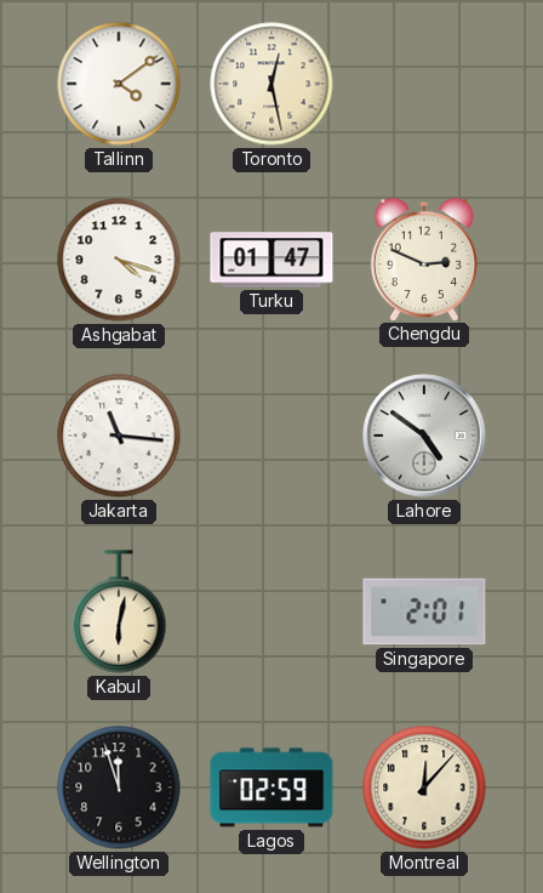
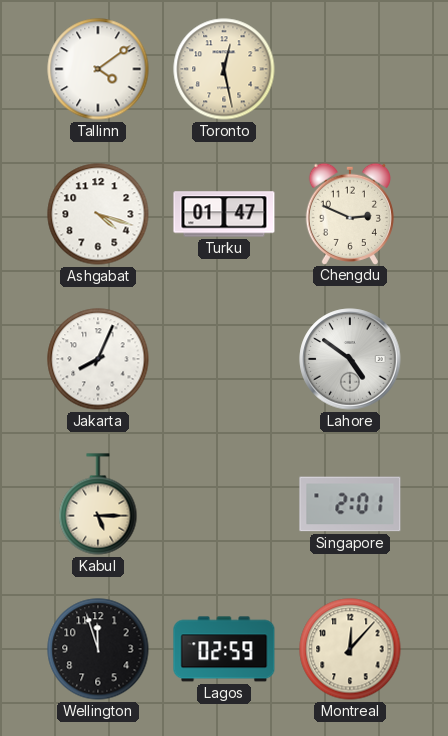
Jakarta: 11:16 -> 8:04 (98, 359)
Kabul: 6:02 -> 5:15 (98, 504)
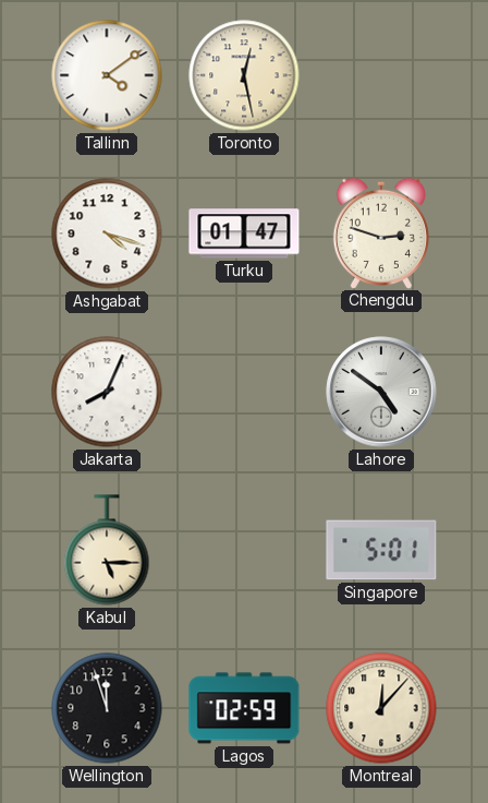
Chengdu: 2:49 -> 2:48 (381, 232)
Singapore: 2:01 -> 5:01 (381, 550)
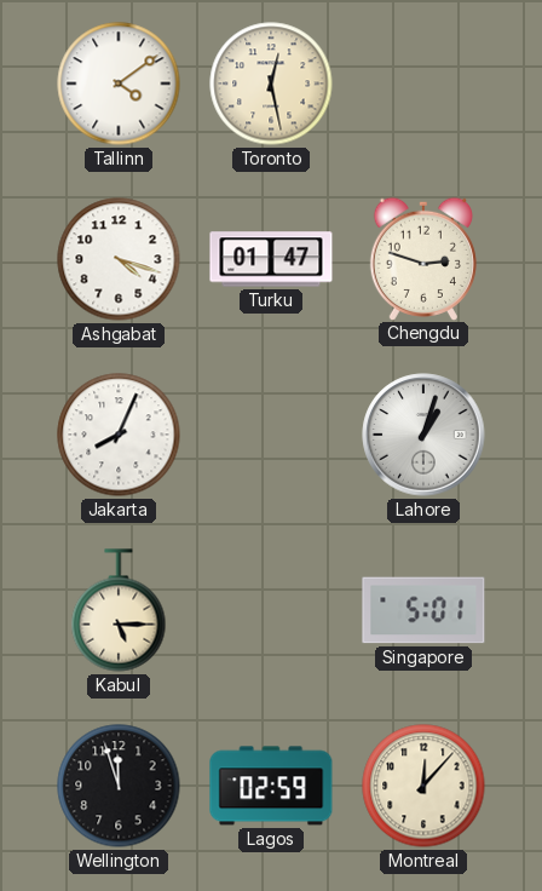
Lahore: 4:51 -> 1:03 (423, 435)
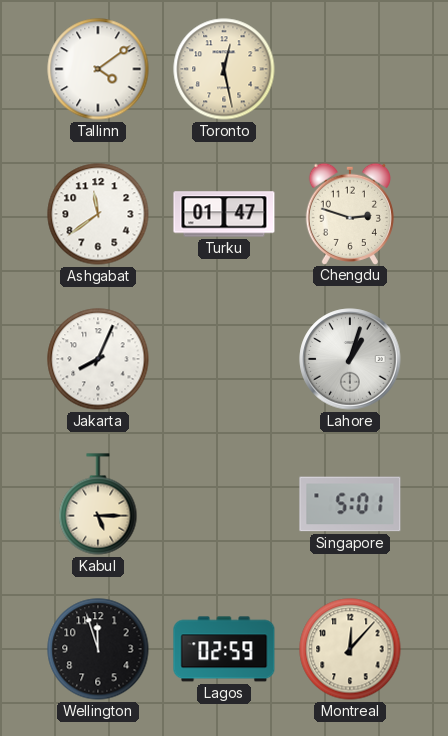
Ashgabat: 4:18 -> 11:39 (98, 214)
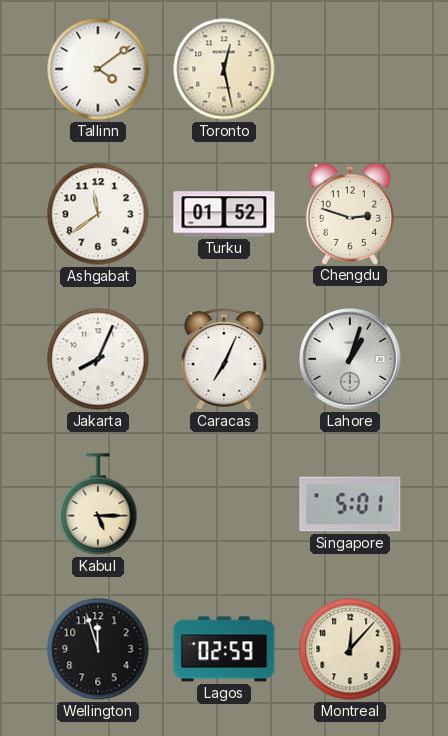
Turku: 01:47 -> 01:52 (224, 214)
Caracas: none -> 7:04 (224, 360)
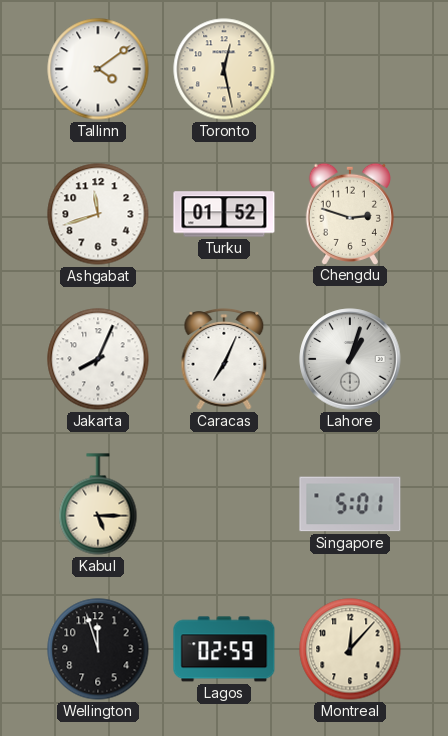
Ashgabat: 11:39 -> 11:42 (98, 214)
